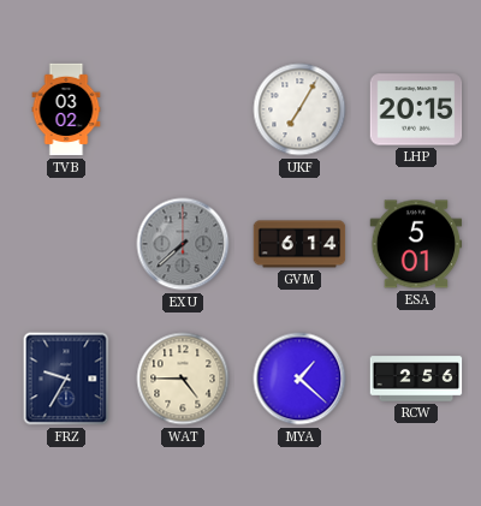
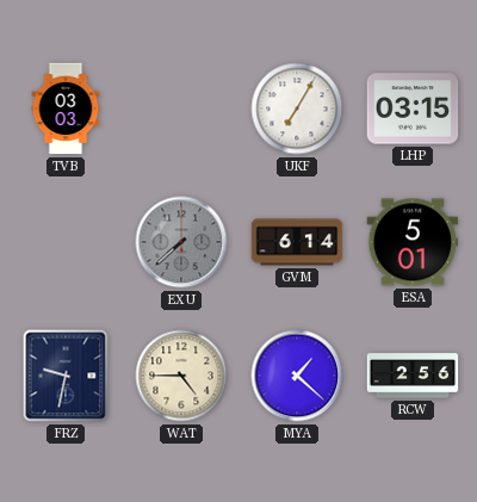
TVB: 03:02 -> 03:03 (66, 109)
LHP: 20:15 -> 03:15 (413, 109)
FRZ: 9:35 -> 9:32 (66, 376)
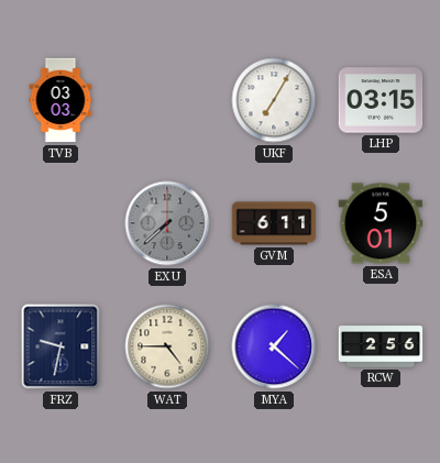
GVM: 6:14 -> 6:11 (274, 223)
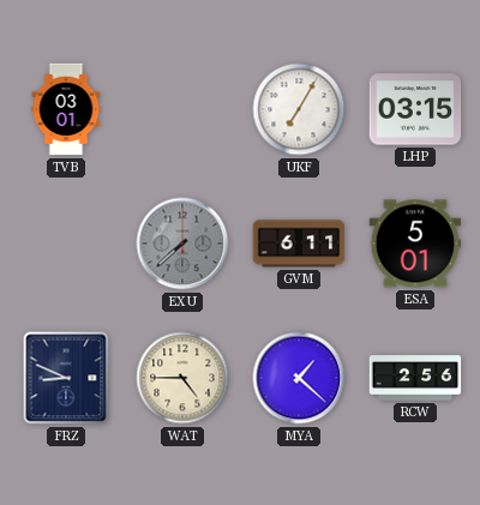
TVB: 03:03 -> 03:01 (66, 109)
FRZ: 9:32 -> 8:49 (66, 378)
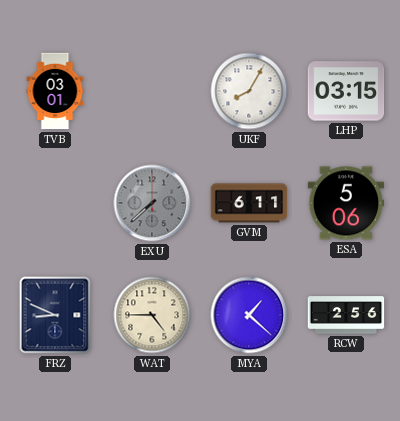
UKF: 7:05 -> 8:05 (249, 91)
ESA: 5:01 -> 5:06 (346, 203)
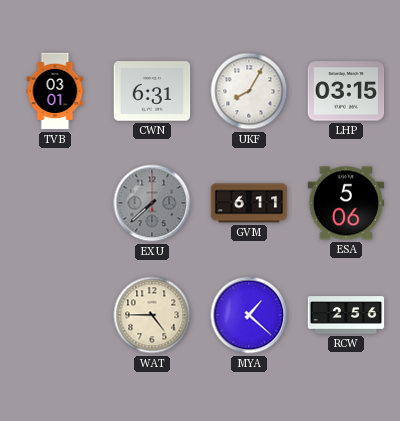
CWN: none -> 6:31 (152, 91)
FRZ: 8:49 -> none (55, 315)
